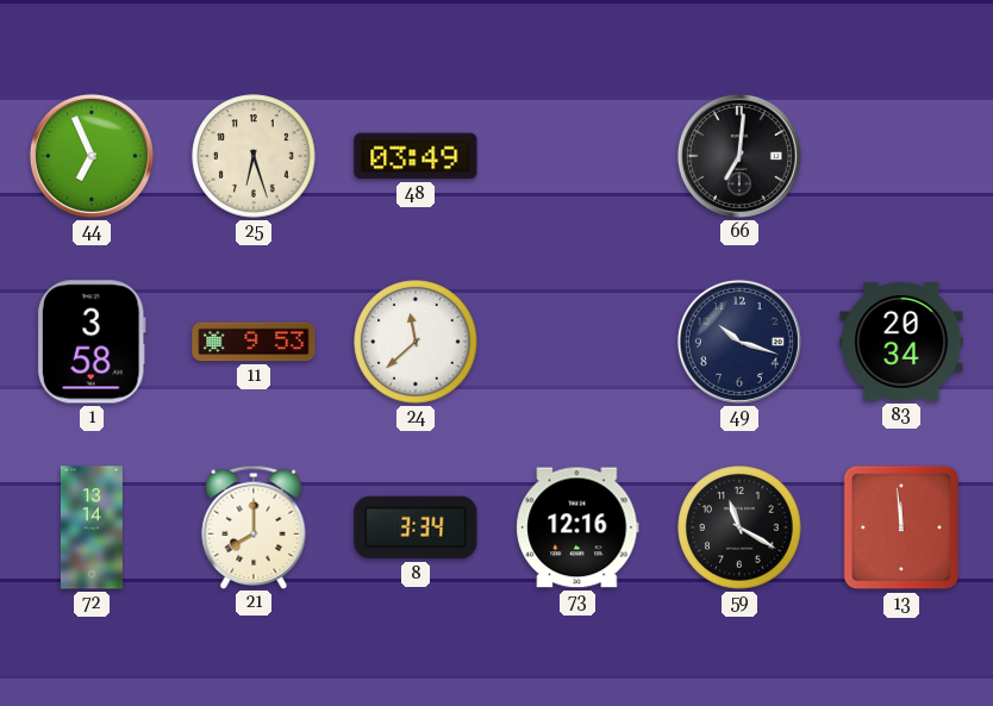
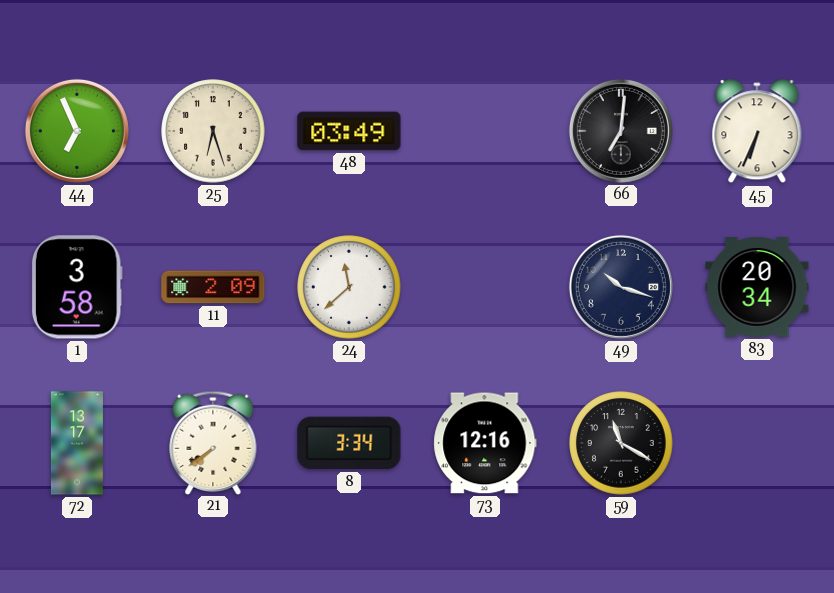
45: none -> 6:34 (757, 132)
11: 9:53 -> 2:09 (213, 287)
72: 13:14 -> 13:17 (77, 443)
21: 8:00 -> 7:39 (213, 442)
13: 11:59 -> none (901, 527)
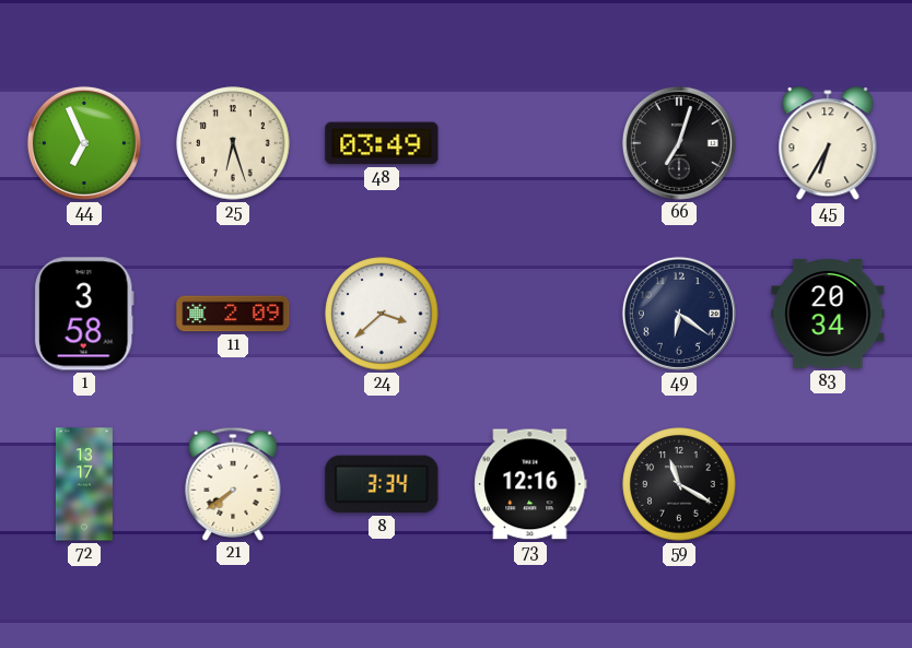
66: 7:01 -> 7:03 (679, 143)
45: 6:34 -> 6:35 (828, 144)
24: 11:38 -> 3:38 (382, 314)
49: 10:18 -> 6:21 (679, 314)
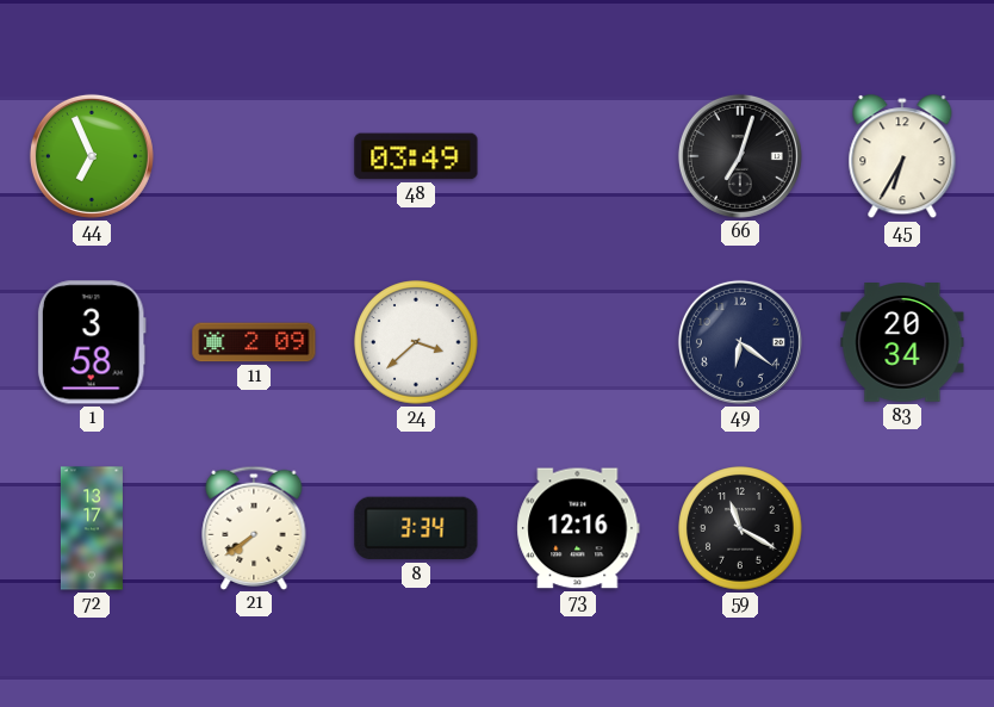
25: 6:27 -> none (233, 143)
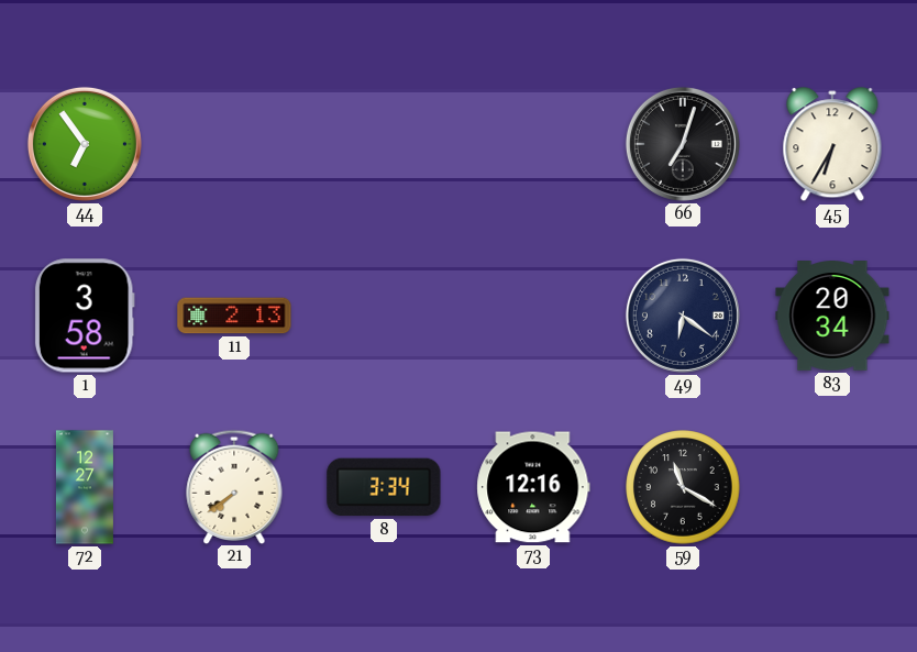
44: 6:56 -> 6:54 (85, 144)
48: 03:49 -> none (416, 156)
11: 2:09 -> 2:13 (234, 316)
24: 3:38 -> none (416, 342)
72: 13:17 -> 12:27 (85, 487)
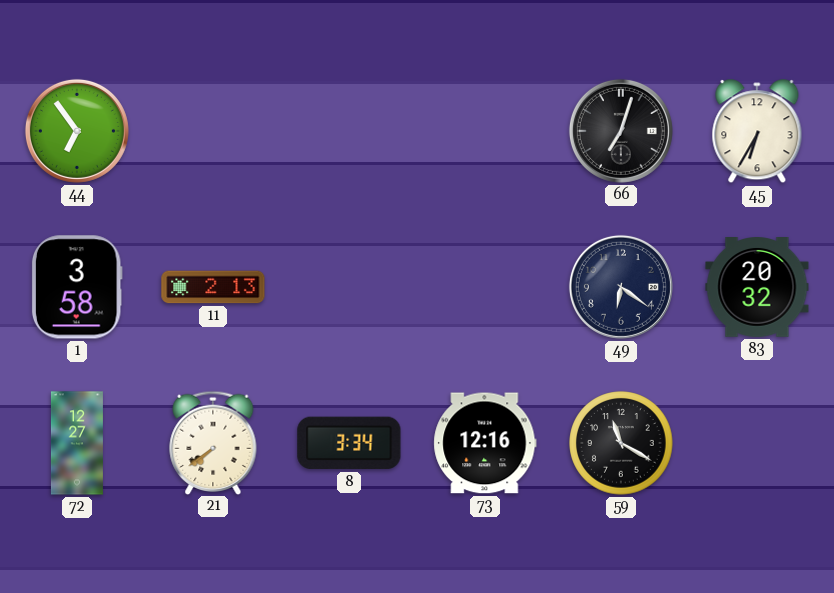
83: 20:34 -> 20:32 (757, 288)
